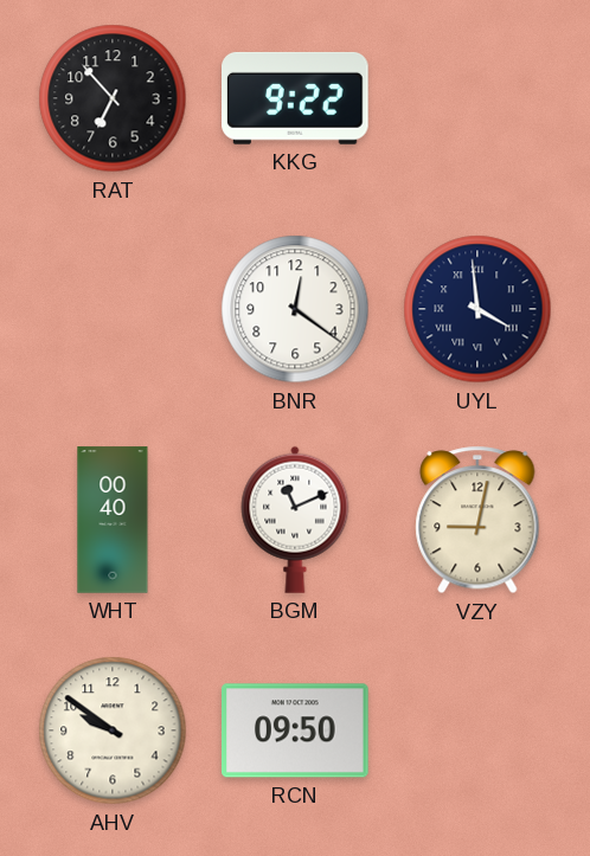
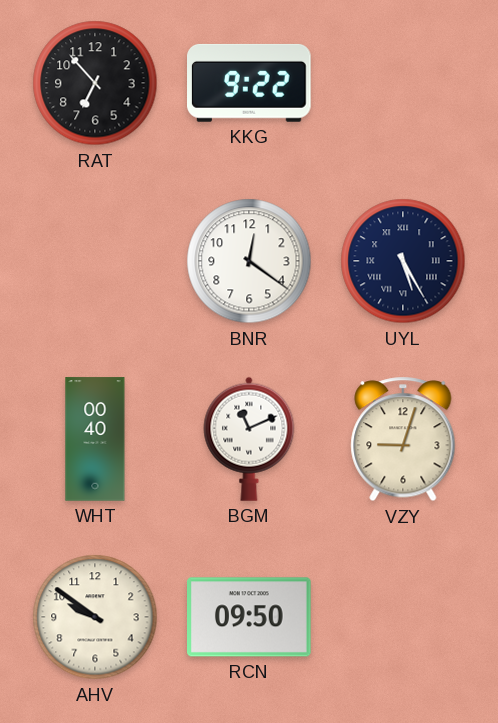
UYL: 3:59 -> 5:25 (403, 261)
VZY: 9:02 -> 9:03 (403, 439)
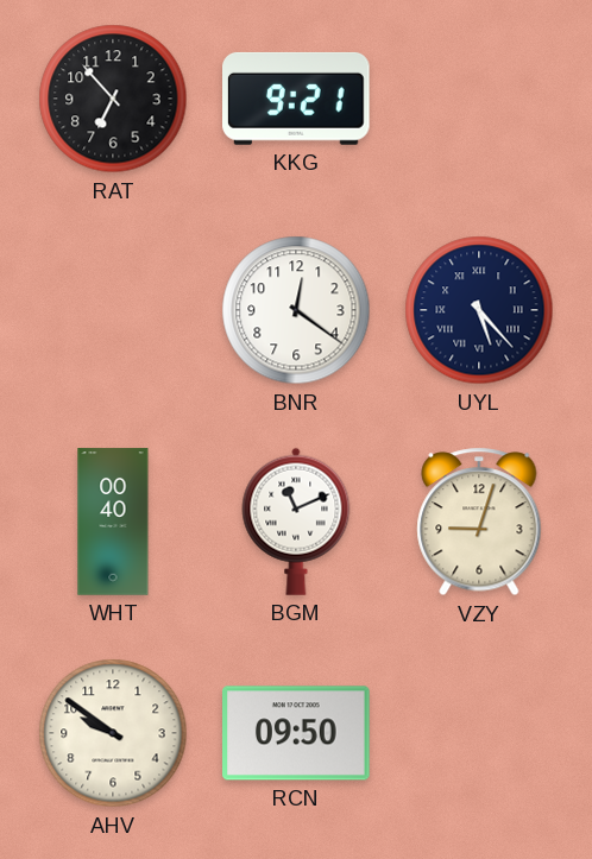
KKG: 9:22 -> 9:21 (297, 99)
UYL: 5:25 -> 5:23 (479, 310)
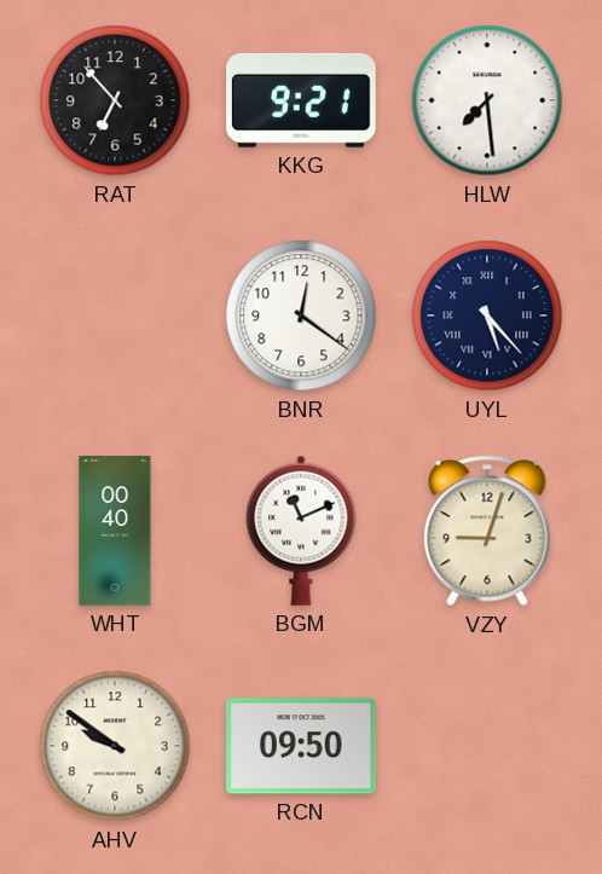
HLW: none -> 7:29 (487, 100)
